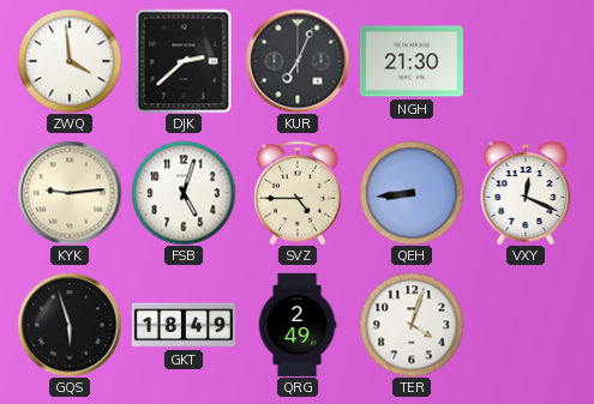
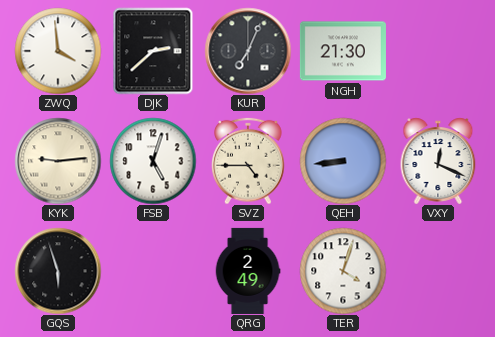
GKT: 18:49 -> none (184, 325)
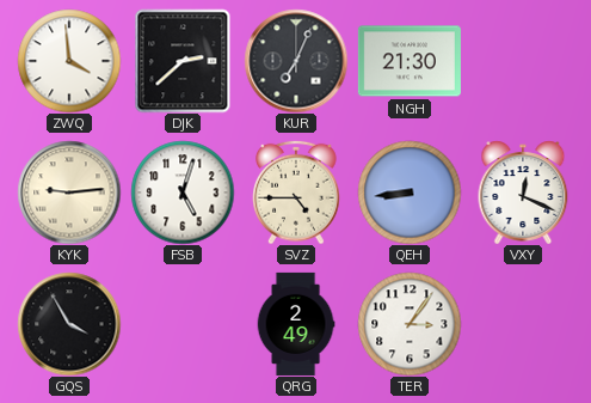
GQS: 5:57 -> 3:55 (69, 324)
TER: 4:03 -> 3:06 (410, 324)
